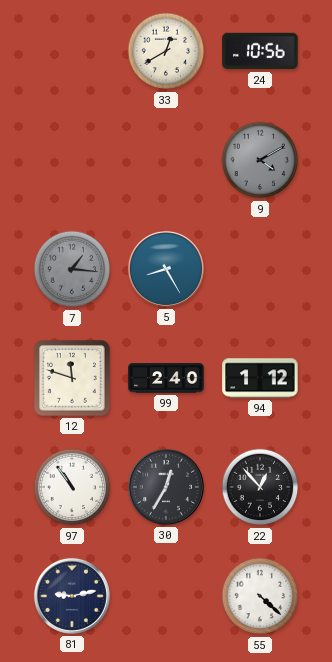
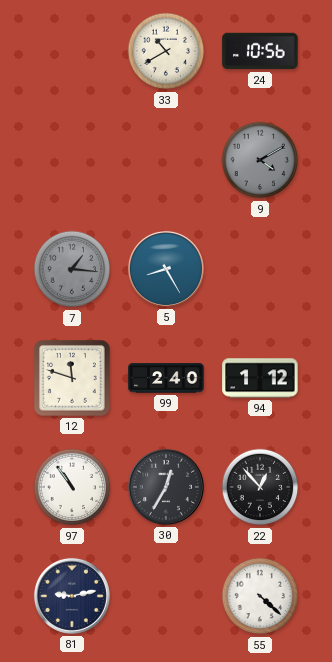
33: 12:40 -> 10:40 (166, 51)
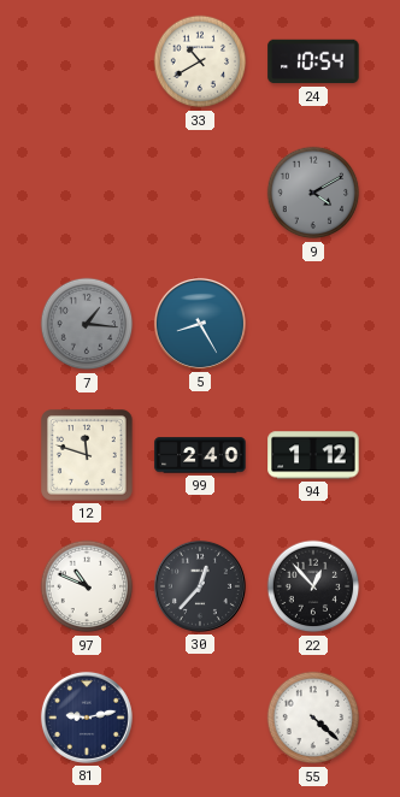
24: 10:56 -> 10:54 (313, 61)
97: 10:54 -> 10:49 (87, 586)
30: 12:35 -> 12:37 (200, 586)
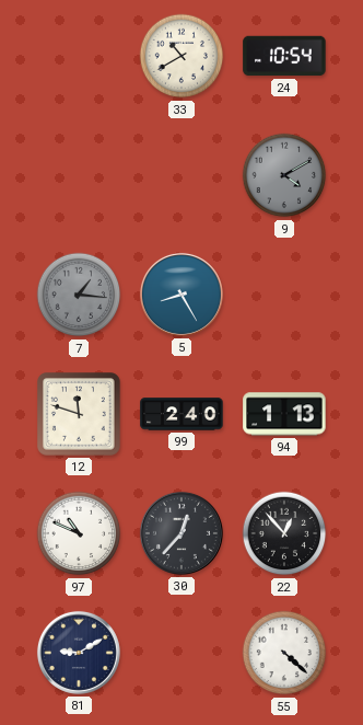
94: 1:12 -> 1:13 (284, 414)
81: 9:13 -> 9:10 (79, 653)
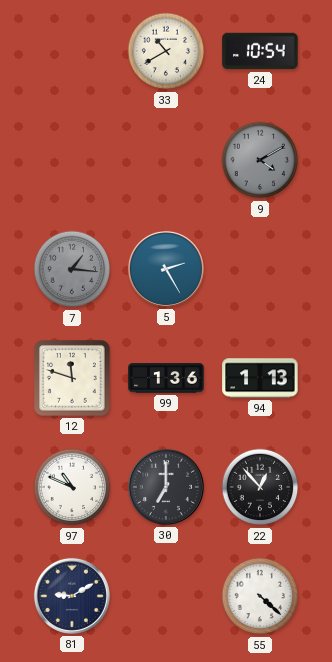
5: 8:25 -> 2:25 (166, 269)
99: 2:40 -> 1:36 (166, 378)
30: 12:37 -> 7:00 (166, 487)
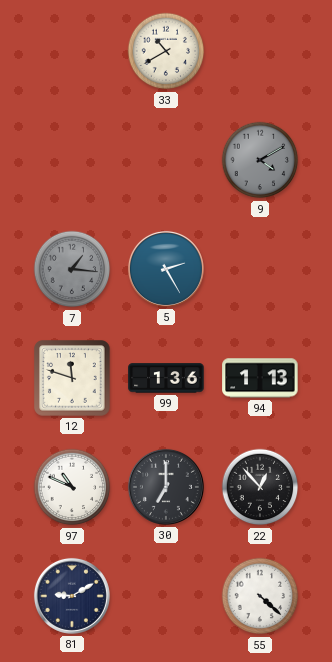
24: 10:54 -> none (260, 51)
